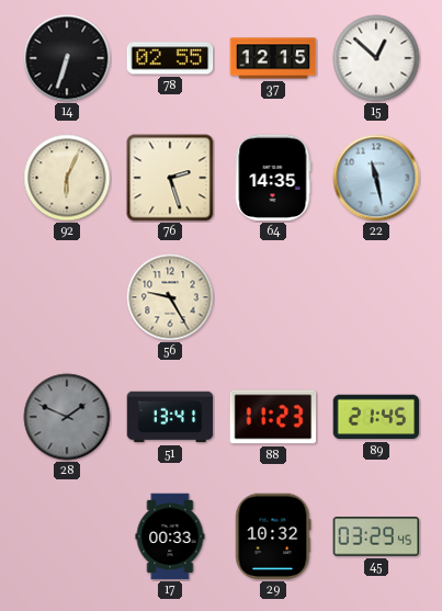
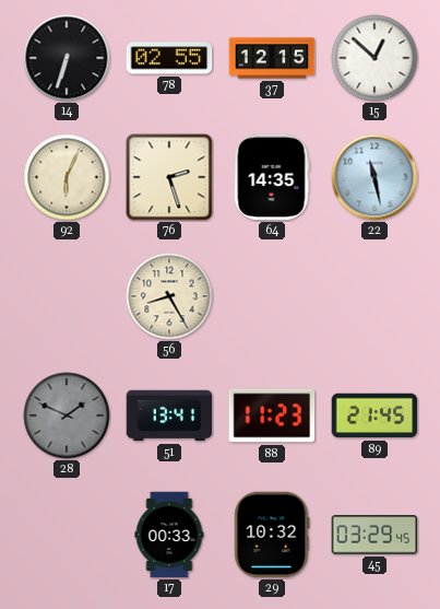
56: 9:25 -> 8:25 (169, 296)
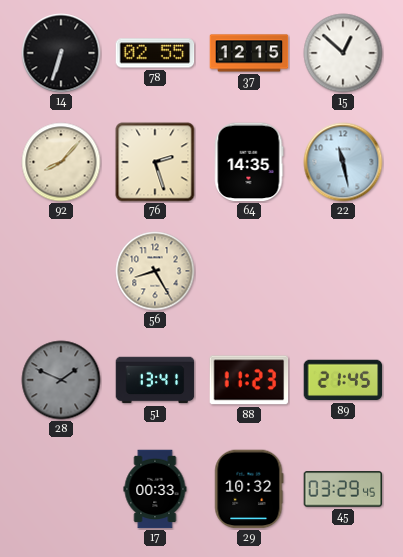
92: 6:04 -> 8:07 (61, 162)
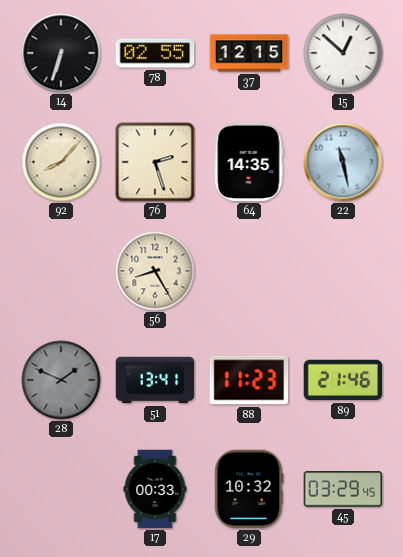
89: 21:45 -> 21:46 (343, 380)
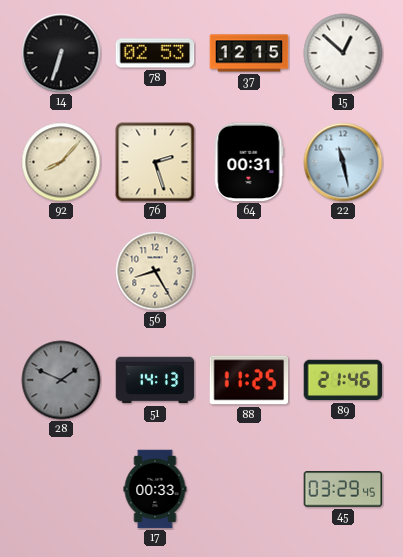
78: 02:55 -> 02:53 (155, 53)
64: 14:35 -> 00:31 (249, 162)
51: 13:41 -> 14:13 (155, 380)
88: 11:23 -> 11:25 (249, 380)
29: 10:32 -> none (249, 489)
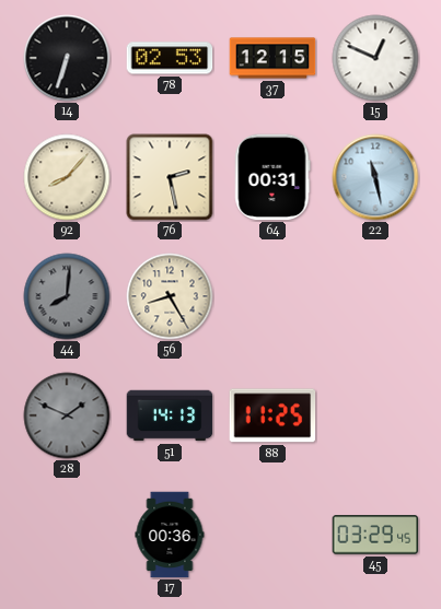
15: 12:52 -> 12:49 (375, 58)
76: 2:27 -> 2:28 (170, 177)
44: none -> 8:01 (67, 296)
89: 21:46 -> none (343, 380)
17: 00:33 -> 00:36 (170, 535)
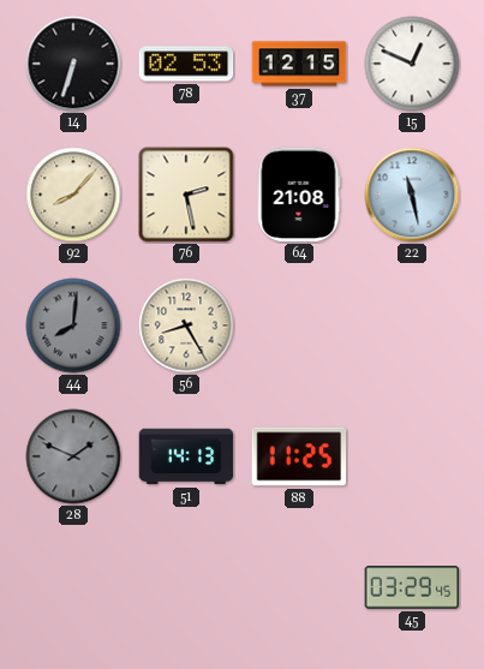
64: 00:31 -> 21:08 (299, 195)
17: 00:36 -> none (170, 535)
